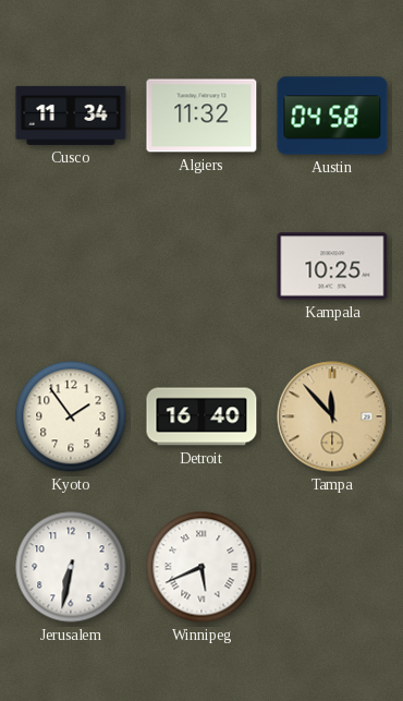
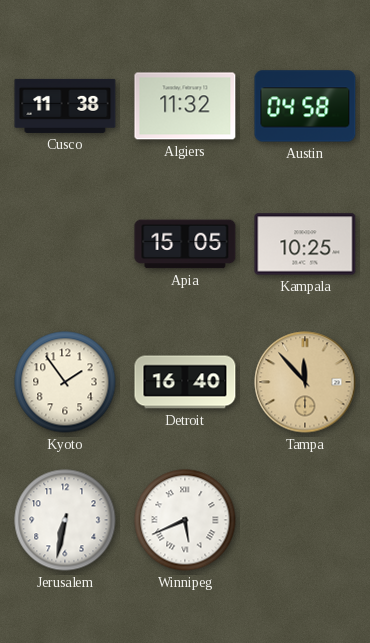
Cusco: 11:34 -> 11:38 (65, 106)
Apia: none -> 15:05 (185, 244)
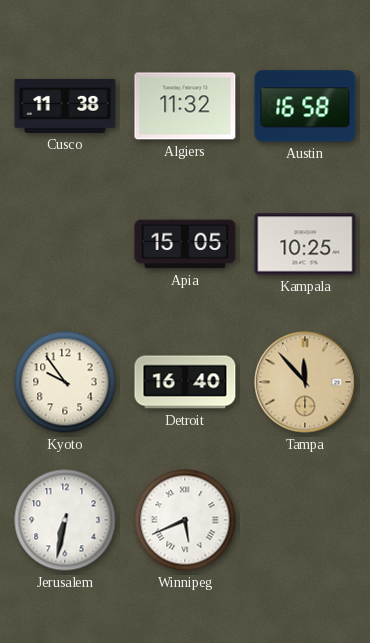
Austin: 04:58 -> 16:58 (305, 106)
Kyoto: 1:54 -> 9:54 (65, 382)
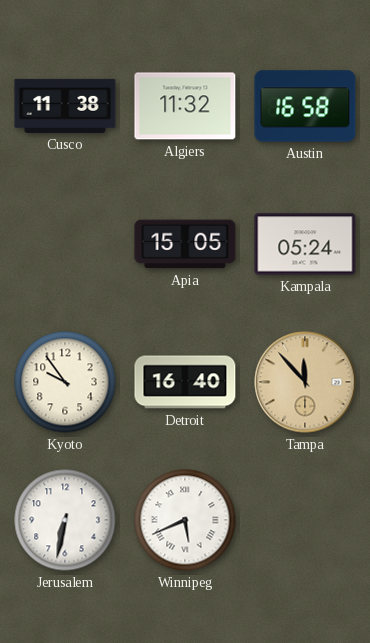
Kampala: 10:25 -> 05:24 (305, 244)
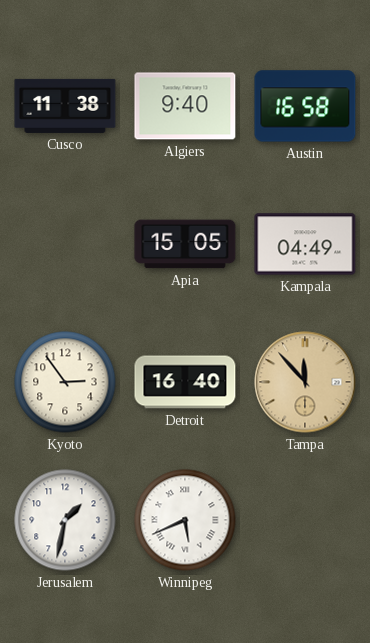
Algiers: 11:32 -> 9:40 (185, 106)
Kampala: 05:24 -> 04:49 (305, 244)
Kyoto: 9:54 -> 2:54 (65, 382)
Jerusalem: 6:32 -> 1:32 (65, 520)
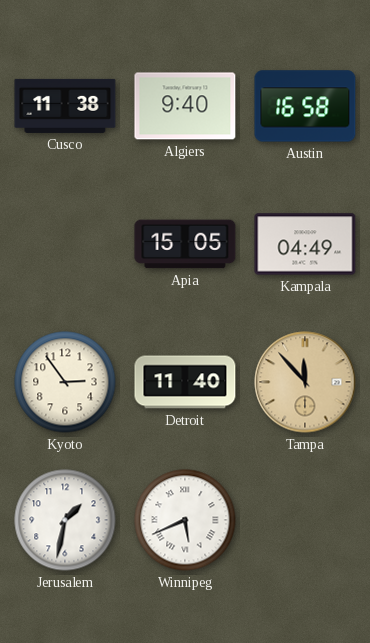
Detroit: 16:40 -> 11:40 (185, 382)
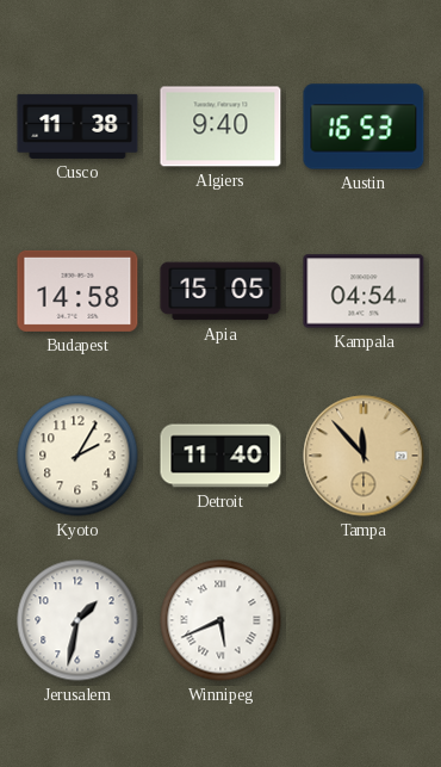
Austin: 16:58 -> 16:53 (364, 126)
Budapest: none -> 14:58 (77, 291)
Kampala: 04:49 -> 04:54 (364, 291)
Kyoto: 2:54 -> 2:05 (77, 456)
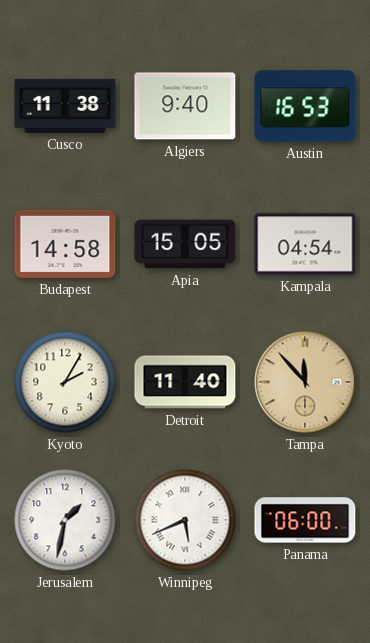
Panama: none -> 06:00 (305, 520)
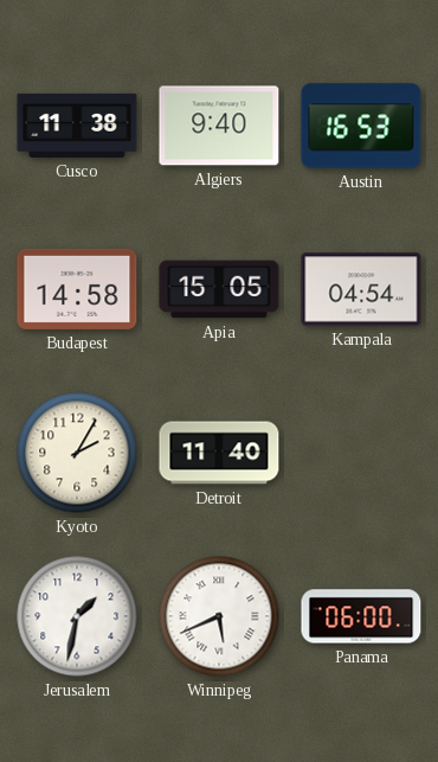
Tampa: 11:53 -> none (305, 382)
